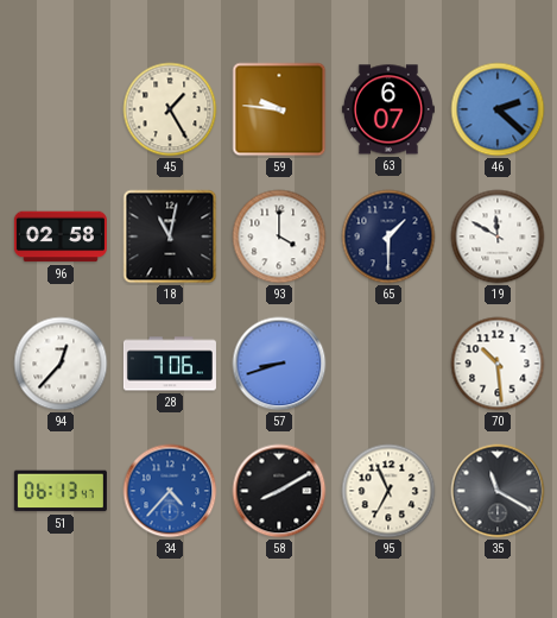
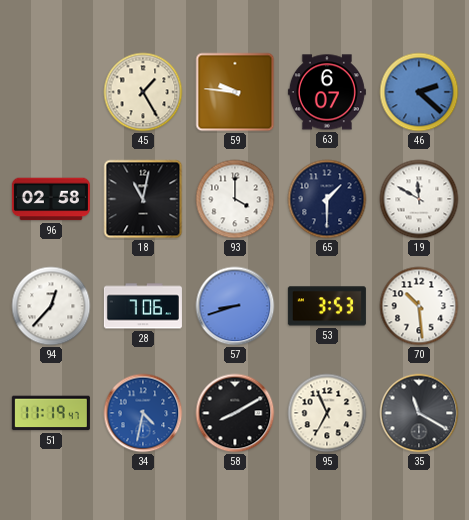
53: none -> 3:53 (327, 306)
51: 06:13 -> 11:19 (51, 413)
34: 4:37 -> 4:32 (143, 413)
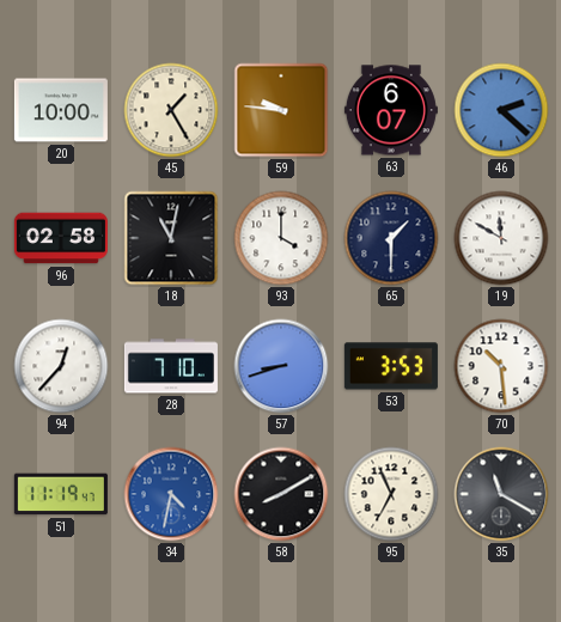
20: none -> 10:00 (61, 110)
28: 7:06 -> 7:10 (171, 366)
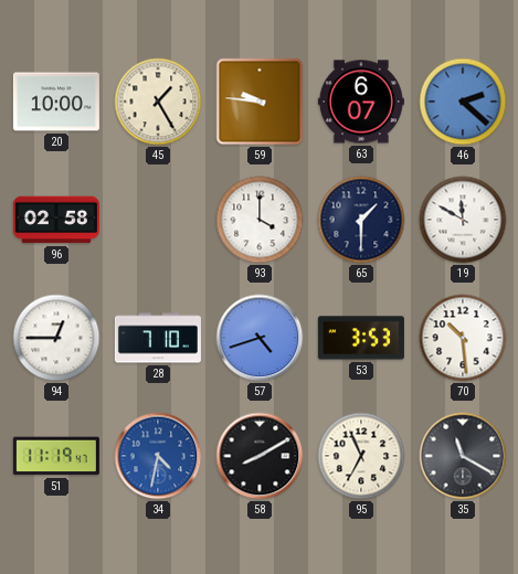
18: 11:02 -> none (171, 238)
94: 12:37 -> 12:45 (56, 338)
57: 8:42 -> 4:42 (260, 338)
